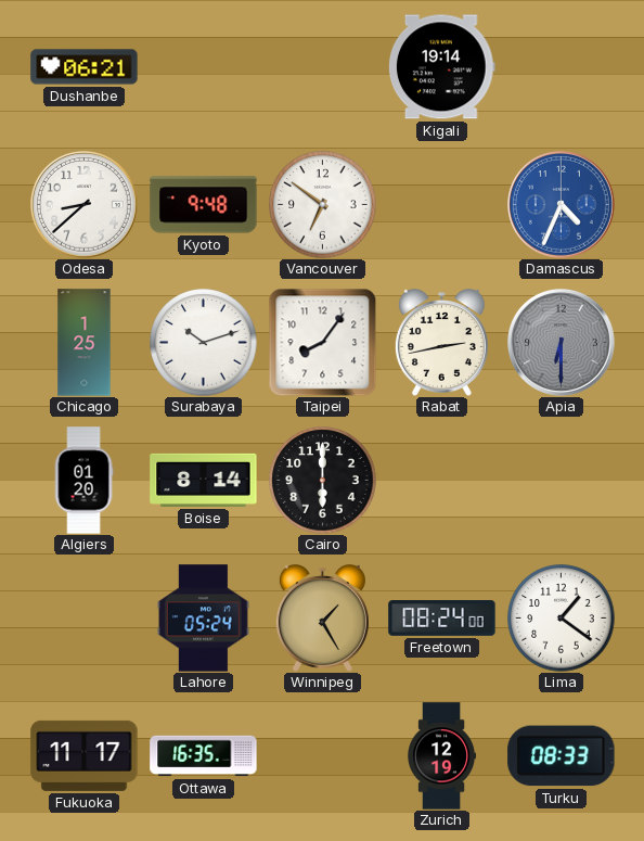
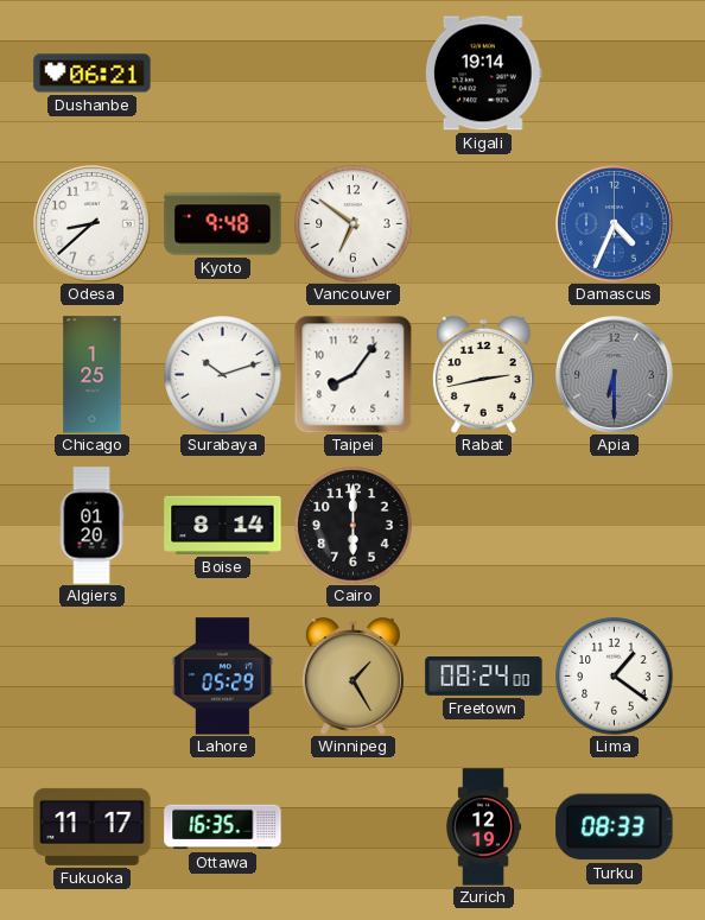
Lahore: 05:24 -> 05:29 (222, 677)
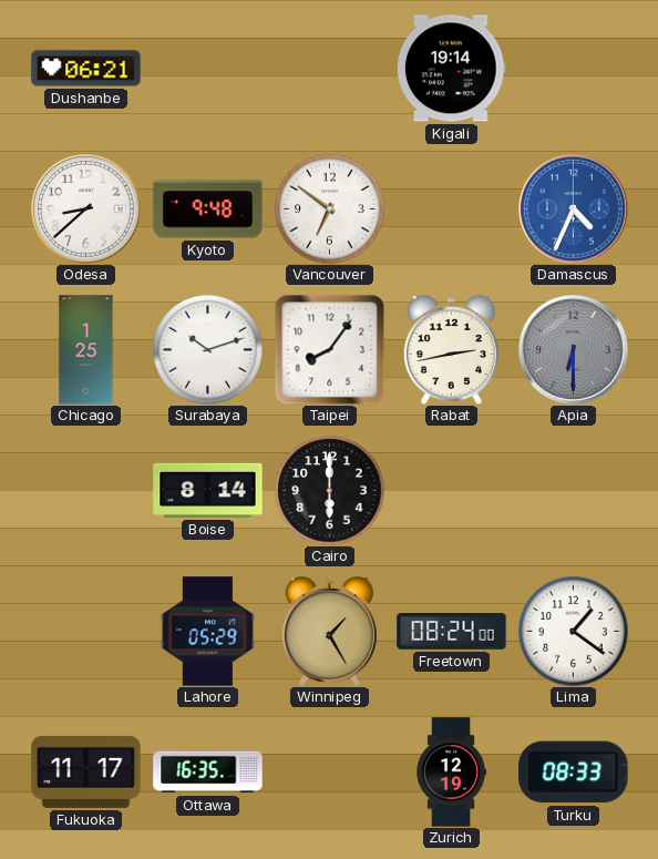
Algiers: 01:20 -> none (91, 526)
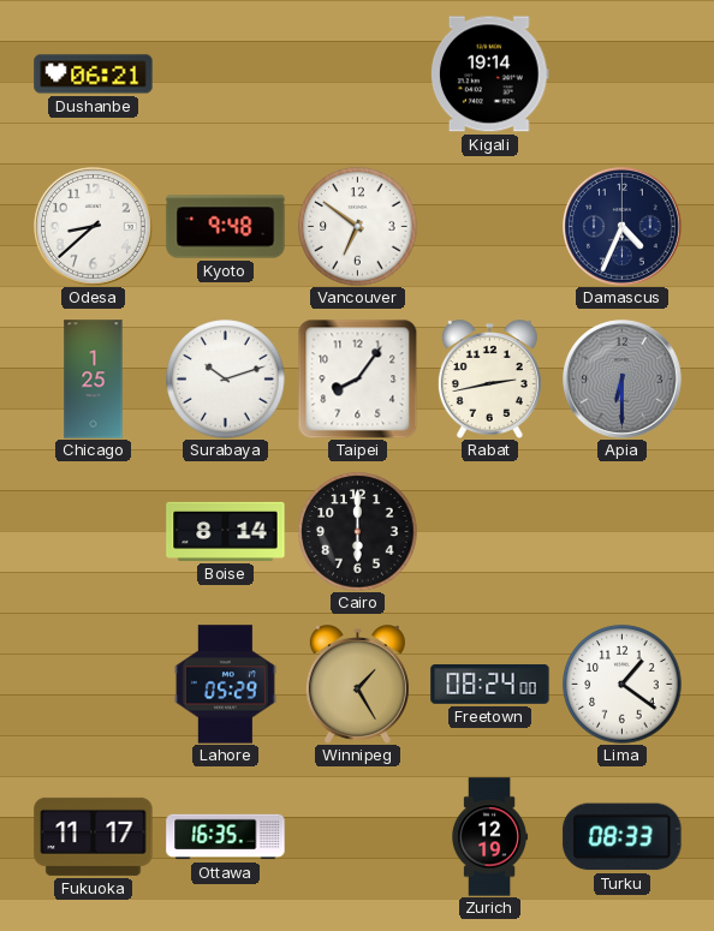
Damascus dial: blue -> navy (623, 227)
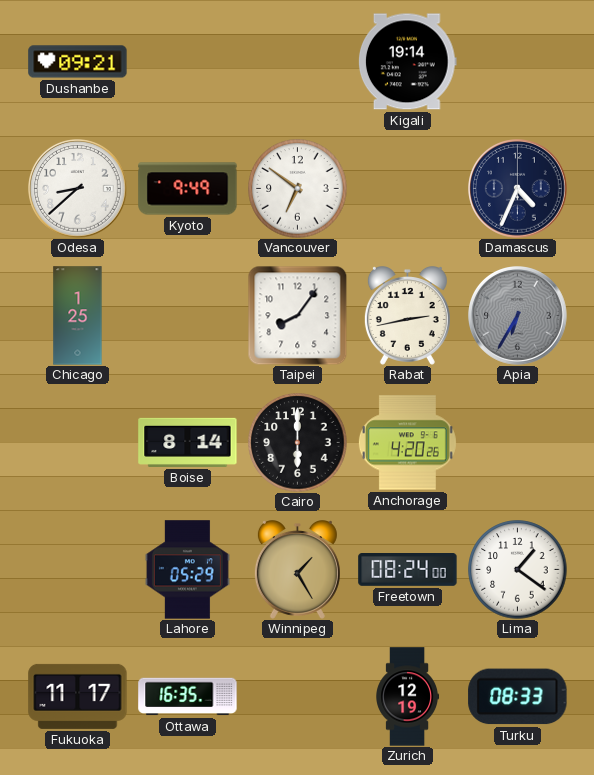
Dushanbe: 06:21 -> 09:21 (78, 62)
Kyoto: 9:48 -> 9:49 (188, 189)
Surabaya: 10:12 -> none (226, 380)
Apia: 6:30 -> 6:35 (518, 316)
Anchorage: none -> 4:20 (407, 443)
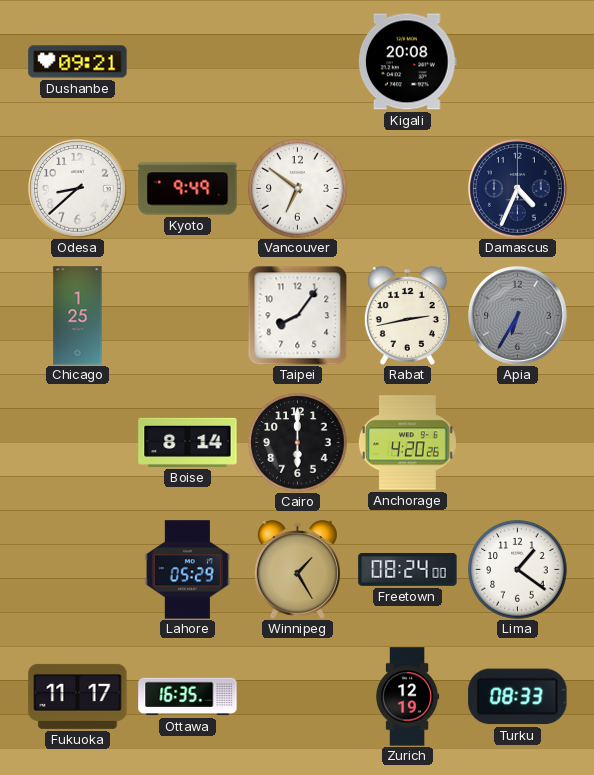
Kigali: 19:14 -> 20:08 (407, 62)
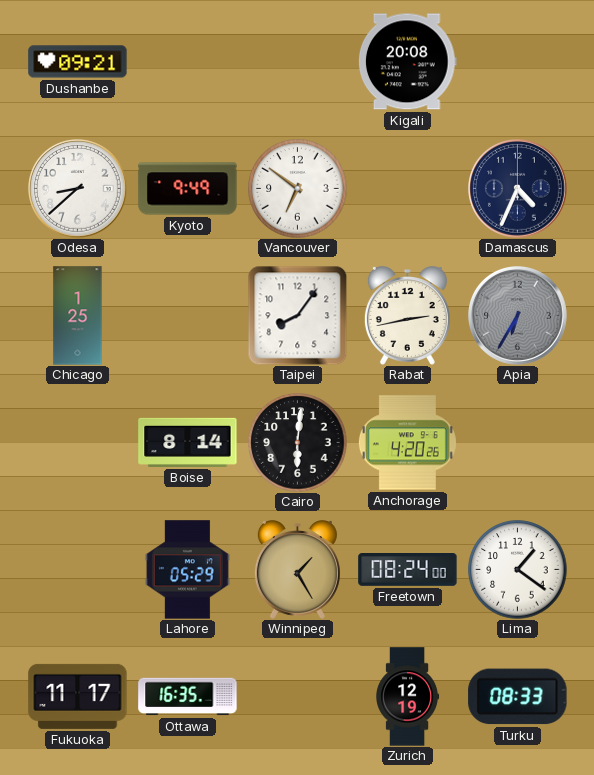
Cairo: 6:00 -> 6:01 (298, 443)
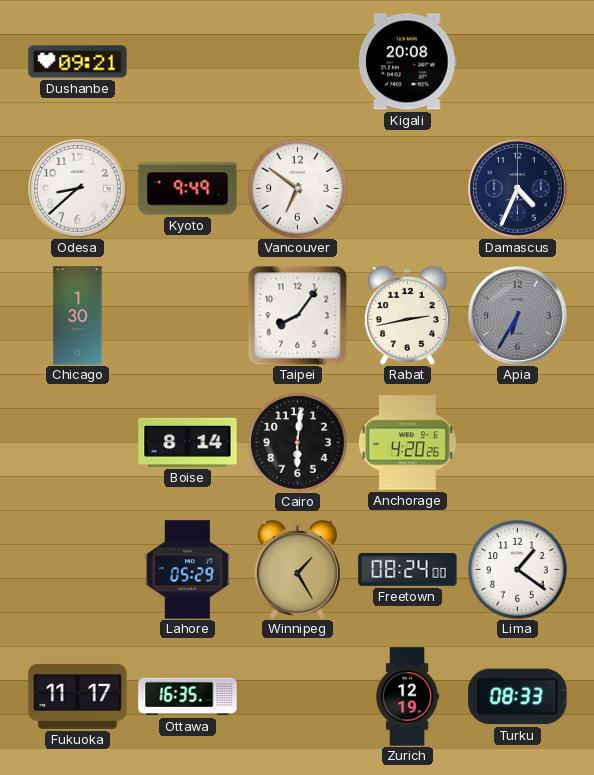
Chicago: 1:25 -> 1:30 (78, 316)
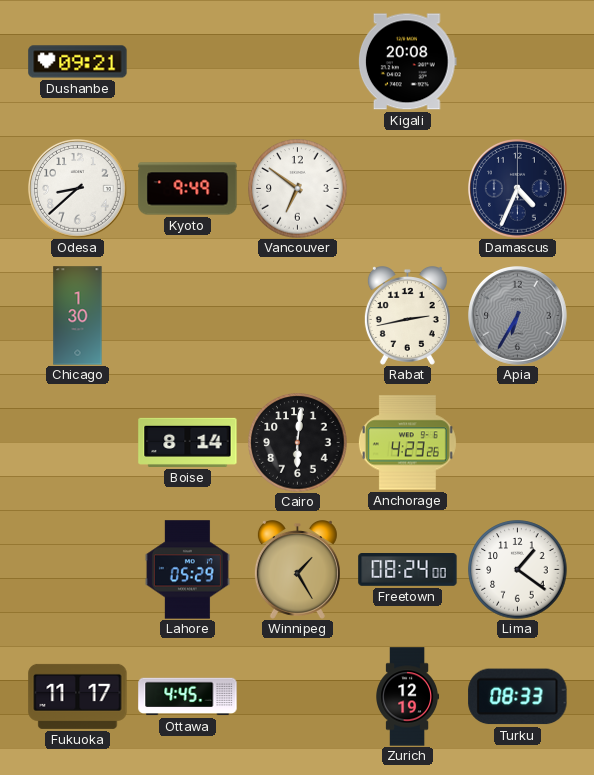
Taipei: 8:06 -> none (297, 315)
Anchorage: 4:20 -> 4:23 (407, 443)
Ottawa: 16:35 -> 4:45 (188, 697)
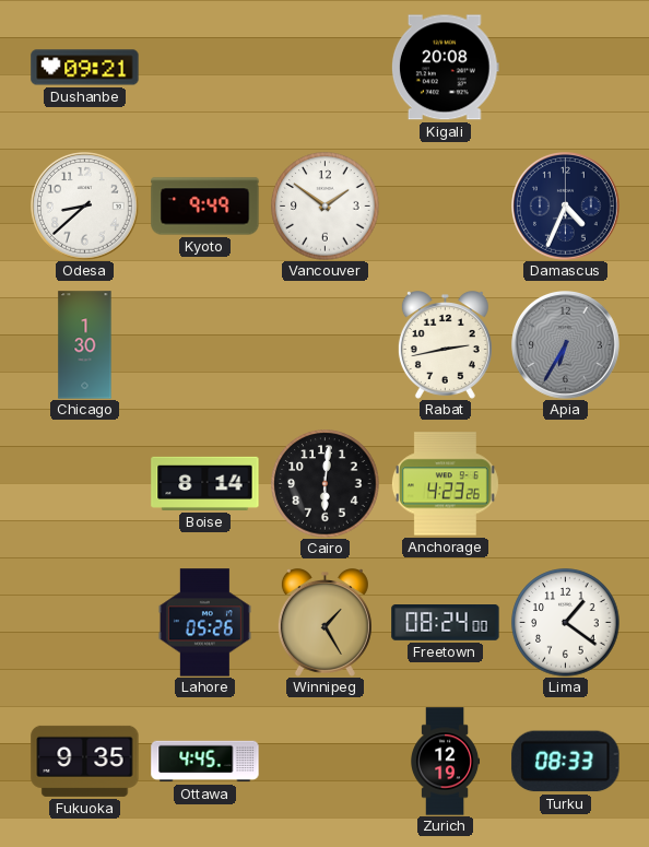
Vancouver: 6:51 -> 1:51 (326, 207)
Lahore: 05:29 -> 05:26 (204, 623)
Fukuoka: 11:17 -> 9:35 (85, 761)
